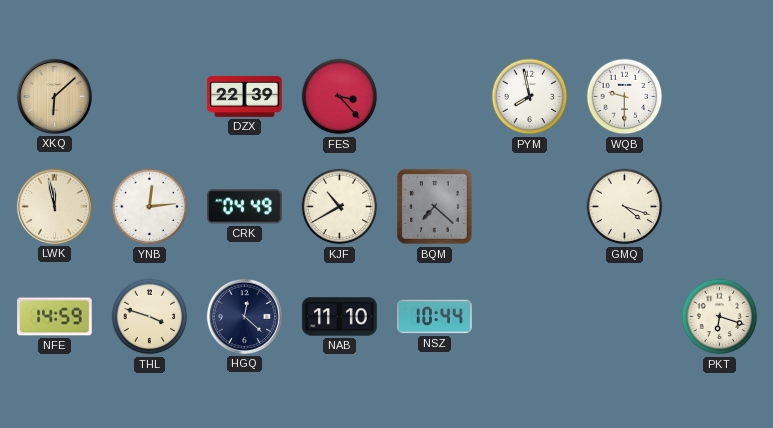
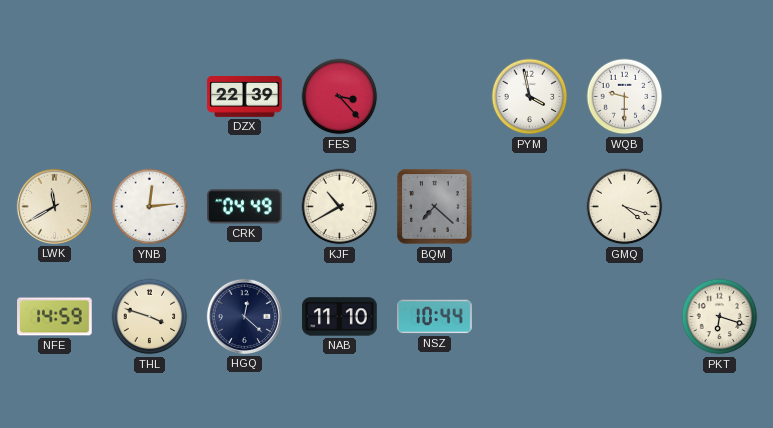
XKQ: 6:08 -> none (54, 96)
PYM: 7:58 -> 3:58 (530, 97)
LWK: 11:58 -> 11:40 (54, 206)
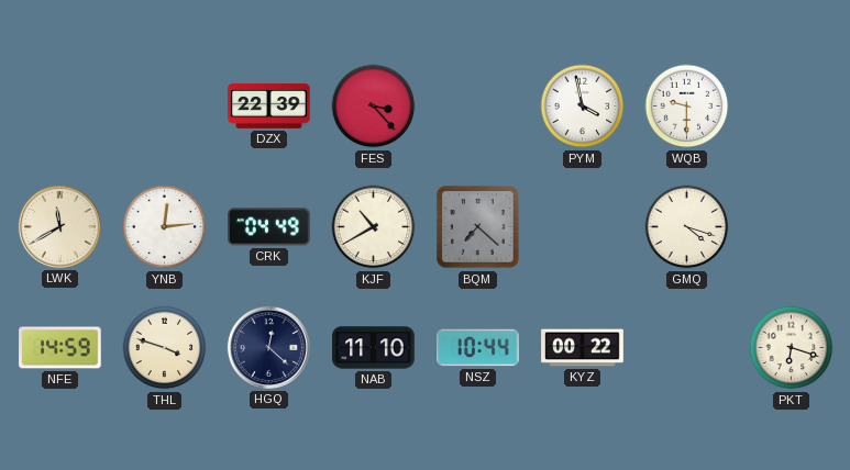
KYZ: none -> 00:22 (583, 348)
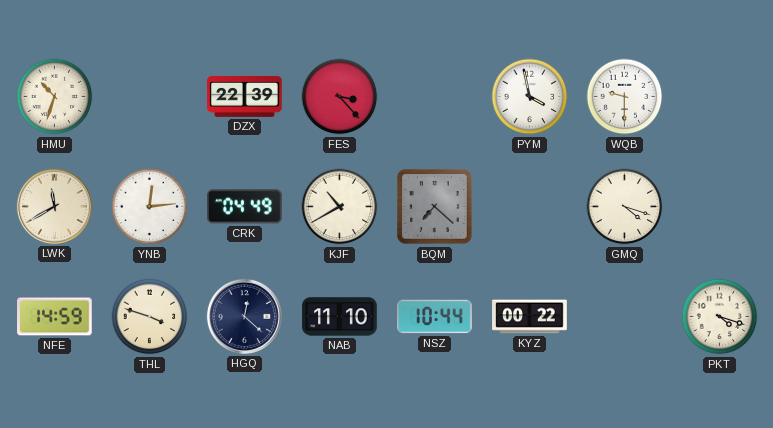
HMU: none -> 10:33 (55, 97)
PKT: 6:18 -> 4:18 (720, 317)
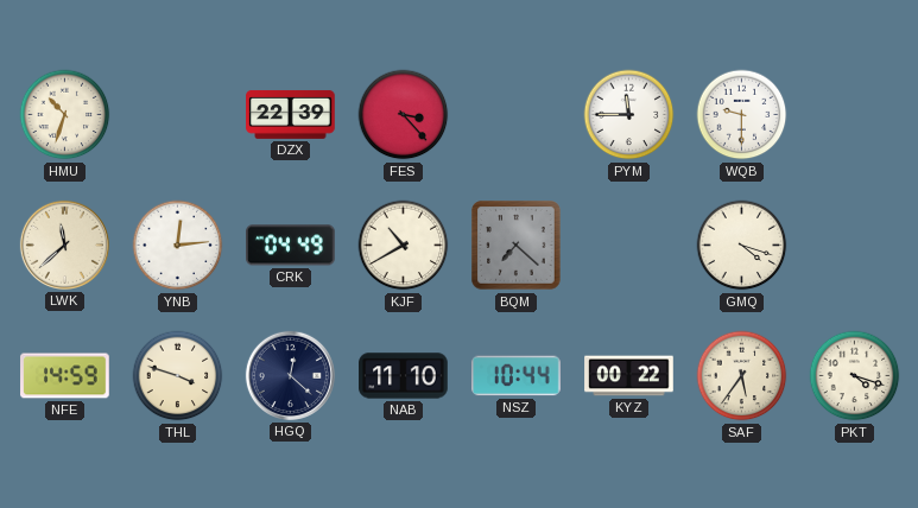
PYM: 3:58 -> 11:45 (629, 115)
LWK: 11:40 -> 11:38 (64, 245)
SAF: none -> 5:36 (742, 376)
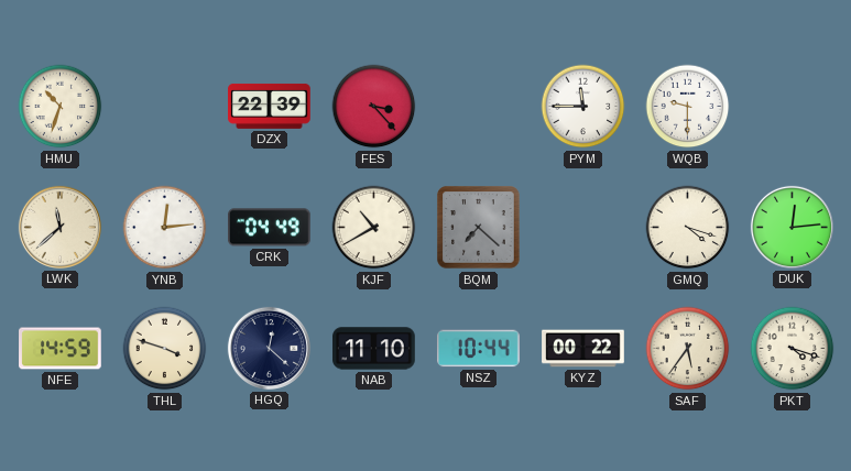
DUK: none -> 12:14 (792, 227)
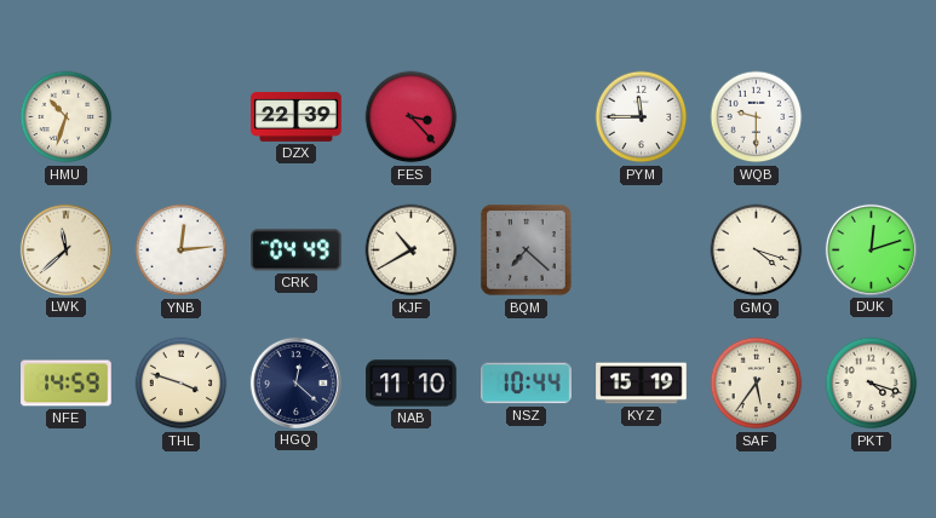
DUK: 12:14 -> 12:12 (871, 249)
KYZ: 00:22 -> 15:19 (642, 384)
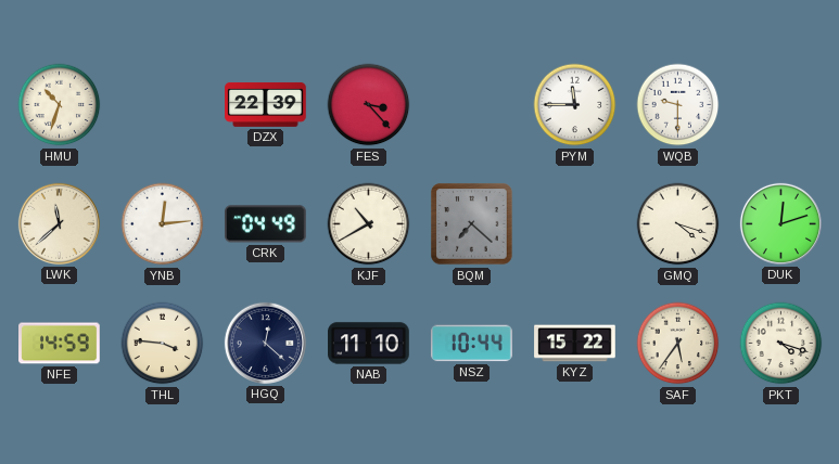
THL: 3:48 -> 3:46 (163, 344)
KYZ: 15:19 -> 15:22 (575, 344)
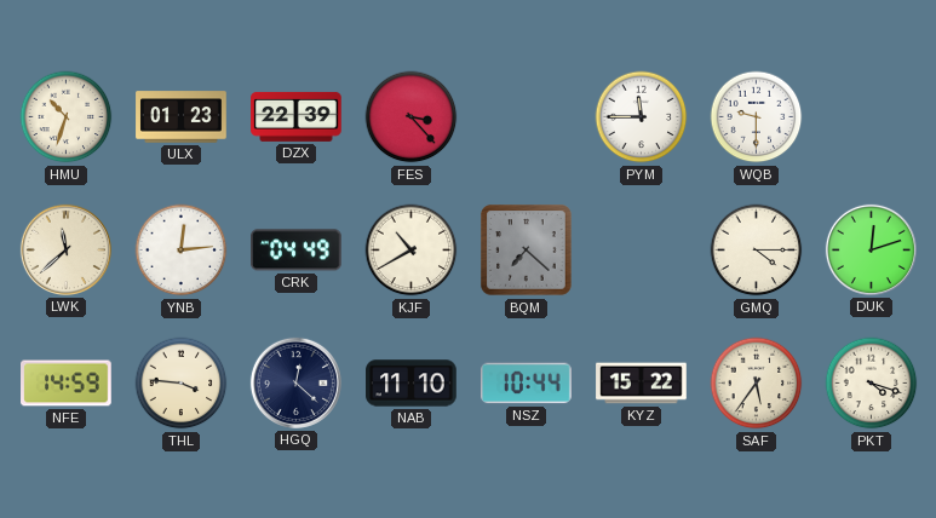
ULX: none -> 01:23 (182, 117)
GMQ: 4:18 -> 4:15 (757, 251)
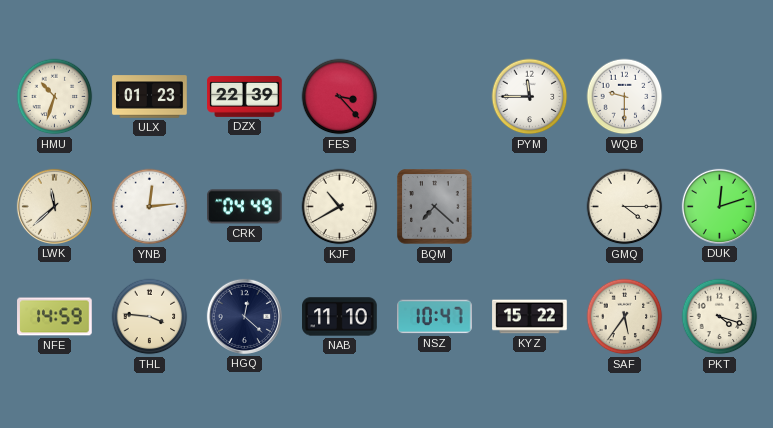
NSZ: 10:44 -> 10:47 (435, 317)
